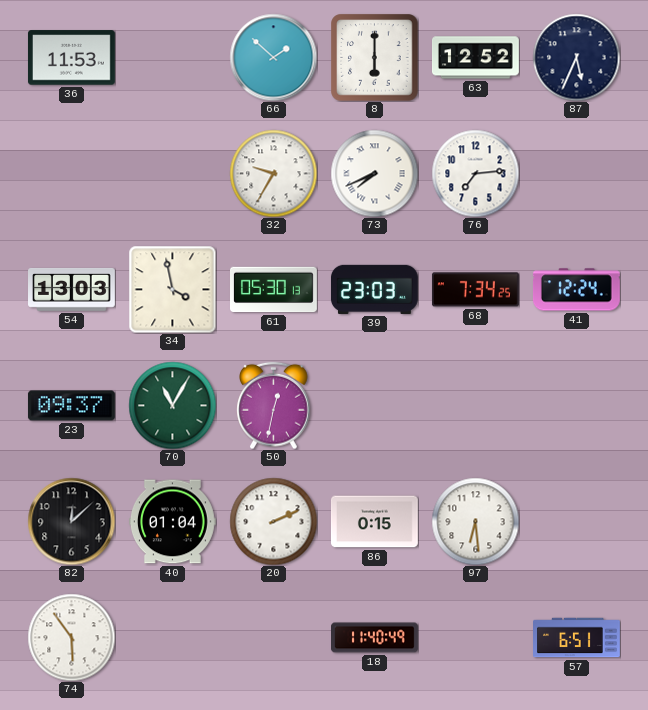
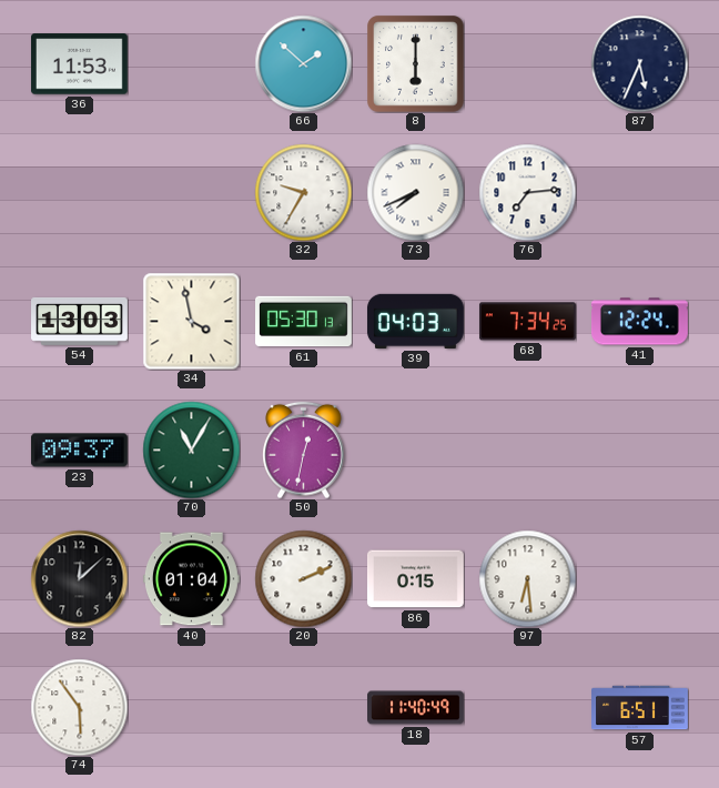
63: 12:52 -> none (476, 58)
39: 23:03 -> 04:03 (415, 321)
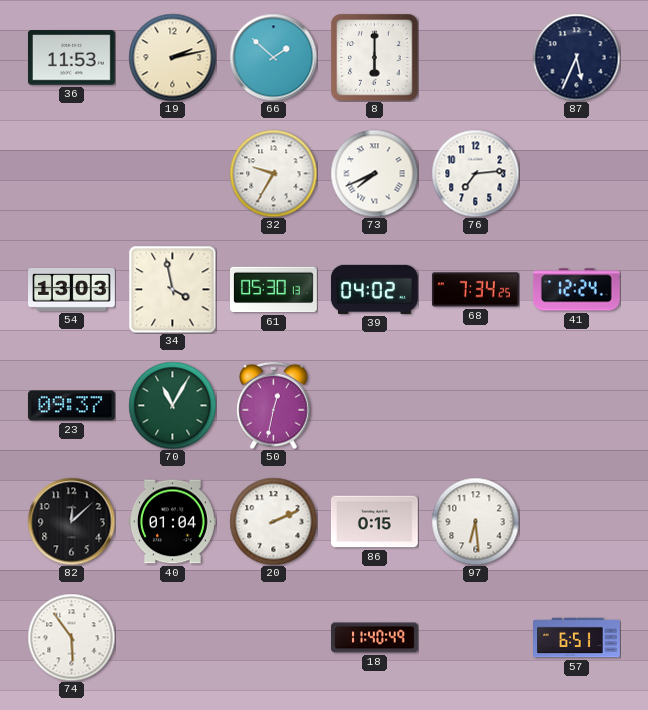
19: none -> 2:13 (172, 57)
39: 04:03 -> 04:02 (374, 289)
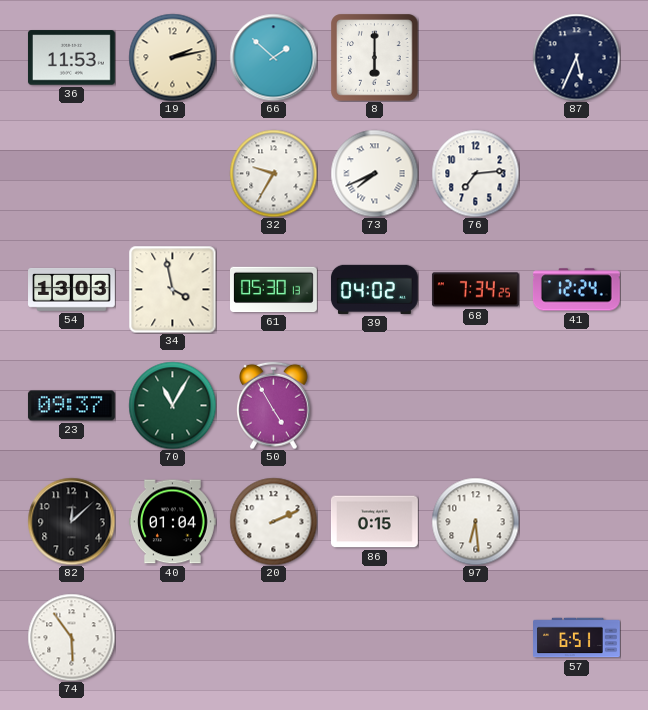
50: 12:32 -> 4:55 (274, 405)
18: 11:40 -> none (375, 638)
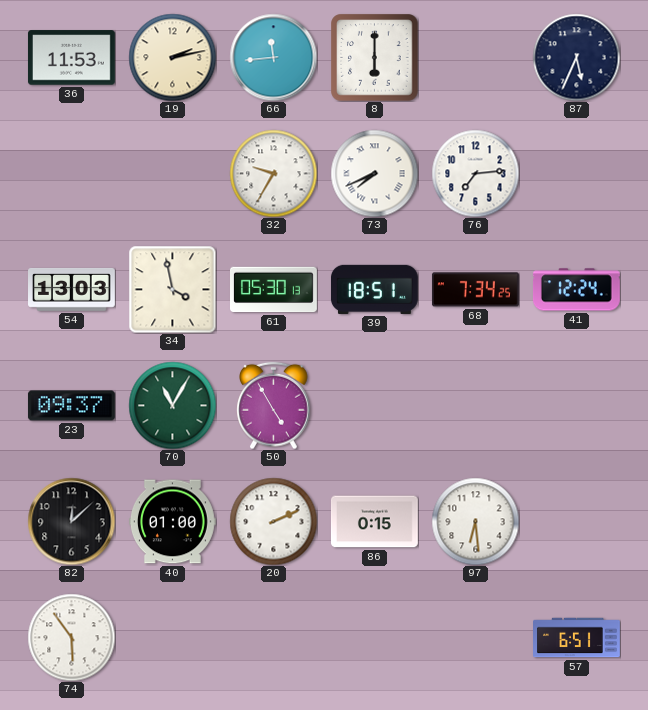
66: 1:52 -> 11:44 (273, 57)
39: 04:02 -> 18:51 (374, 289)
40: 01:04 -> 01:00 (172, 522)
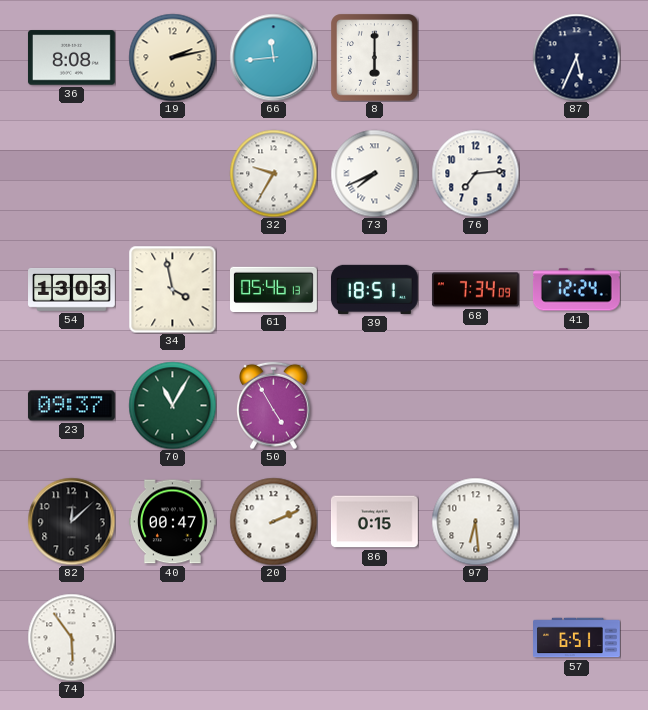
36: 11:53 -> 8:08 (71, 58)
61: 05:30 -> 05:46 (274, 290)
68: 7:34:25 -> 7:34:09 (475, 290)
40: 01:00 -> 00:47 (172, 522)
